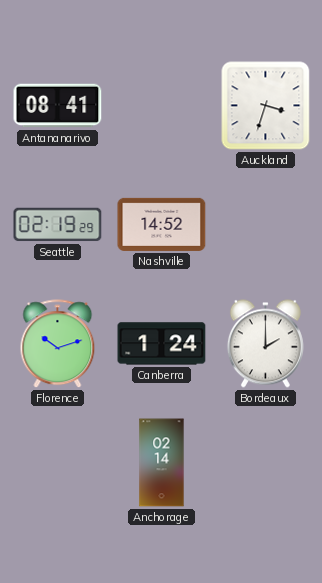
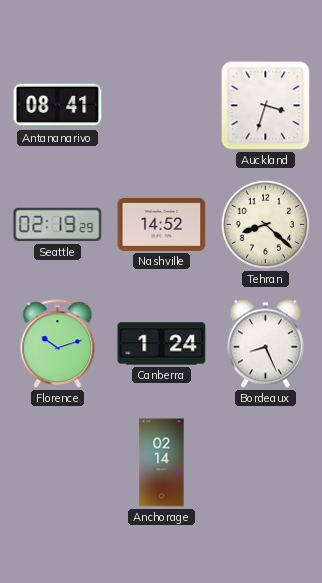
Tehran: none -> 8:22 (266, 225)
Bordeaux: 2:00 -> 8:26 (265, 344)
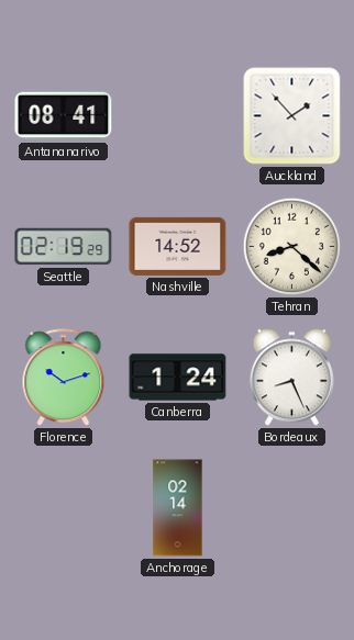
Auckland: 3:33 -> 1:53 (292, 116)
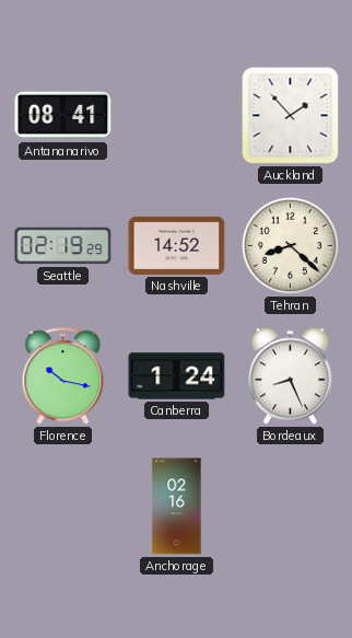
Florence: 10:12 -> 10:17 (63, 376)
Anchorage: 02:14 -> 02:16 (177, 507)
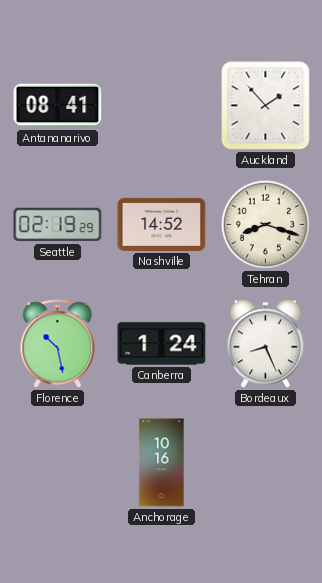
Tehran: 8:22 -> 8:18 (266, 225)
Florence: 10:17 -> 10:28 (58, 344)
Anchorage: 02:16 -> 10:16 (162, 463)
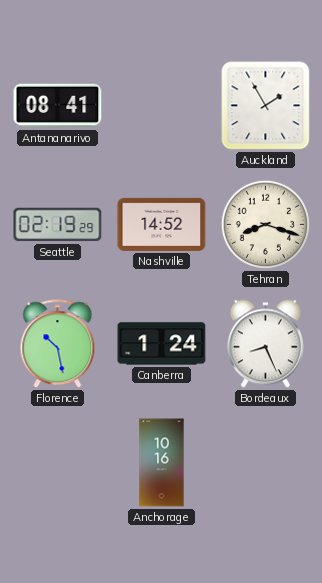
Auckland: 1:53 -> 1:55 (266, 106)
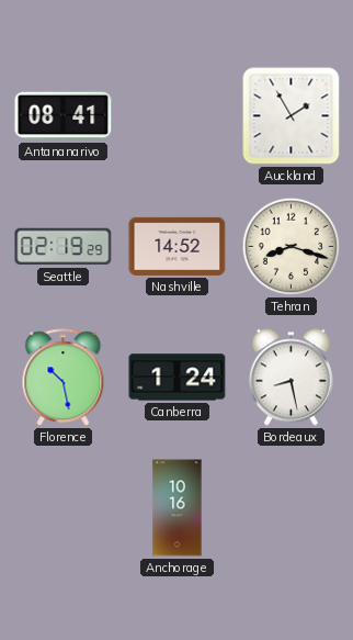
Bordeaux: 8:26 -> 8:28 (291, 378)
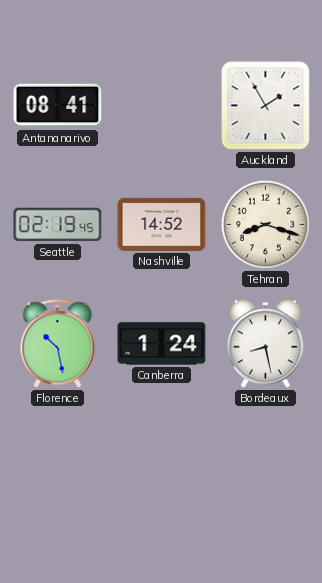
Seattle: 02:19:29 -> 02:19:45 (58, 225)
Anchorage: 10:16 -> none (178, 508)
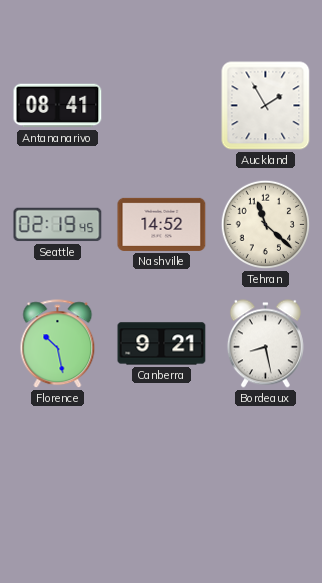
Tehran: 8:18 -> 11:22 (266, 225)
Canberra: 1:24 -> 9:21 (162, 344)
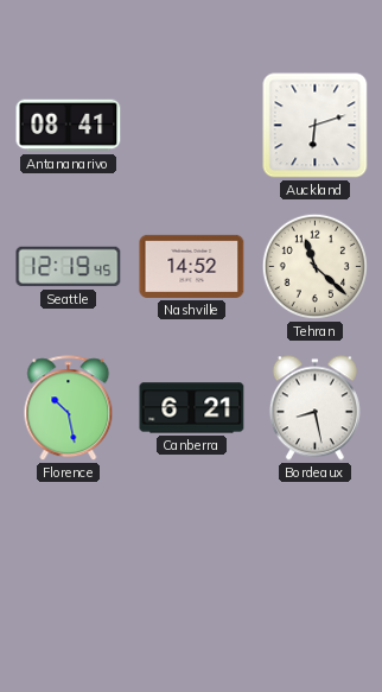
Auckland: 1:55 -> 6:12 (316, 126)
Seattle: 02:19 -> 12:19 (69, 267)
Canberra: 9:21 -> 6:21 (192, 408)
